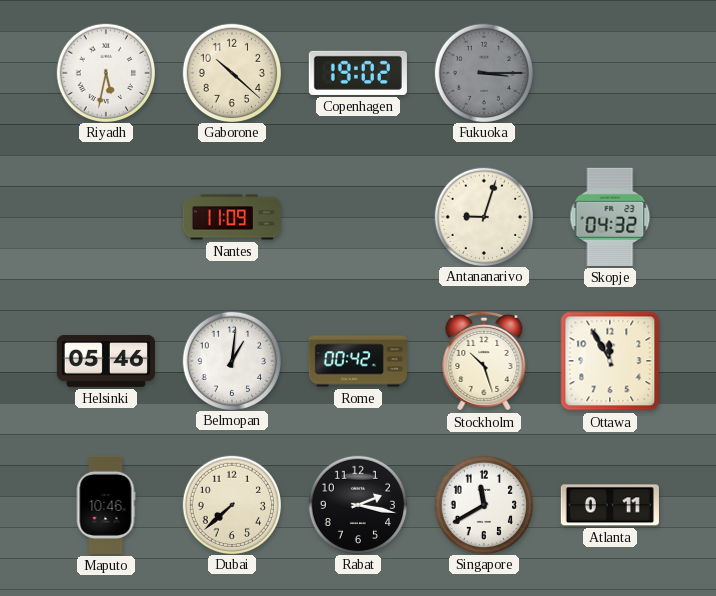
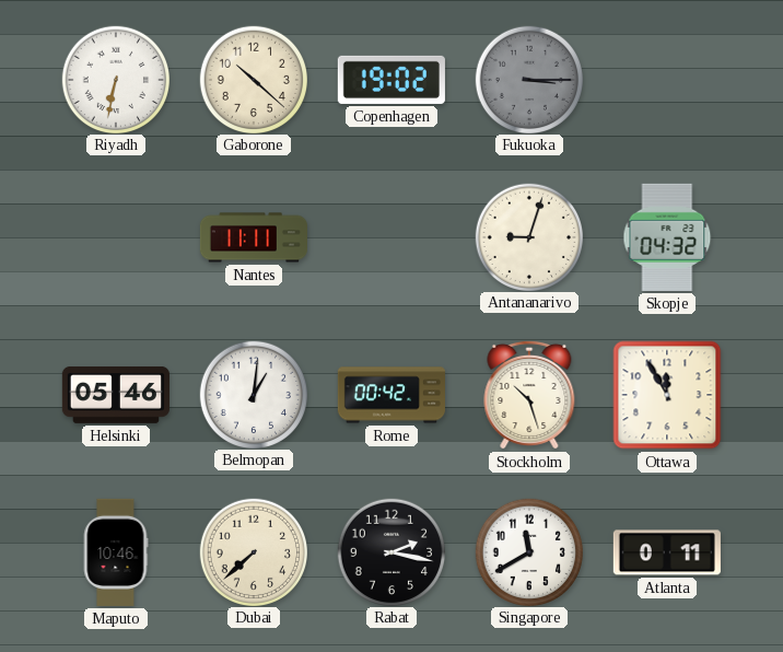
Riyadh: 5:32 -> 6:32 (115, 79)
Nantes: 11:09 -> 11:11 (253, 237)
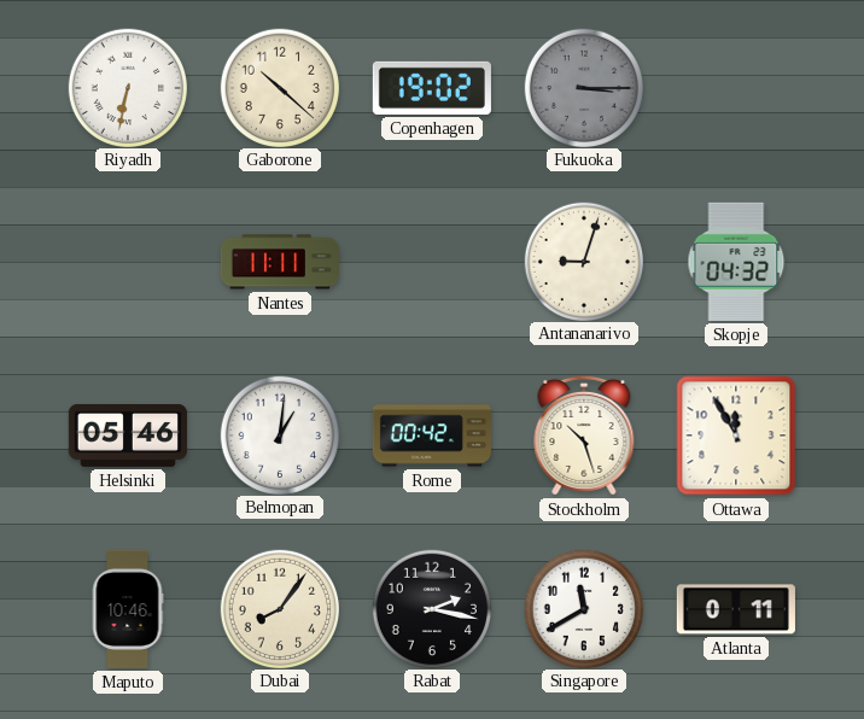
Dubai: 7:38 -> 8:06 (279, 608)
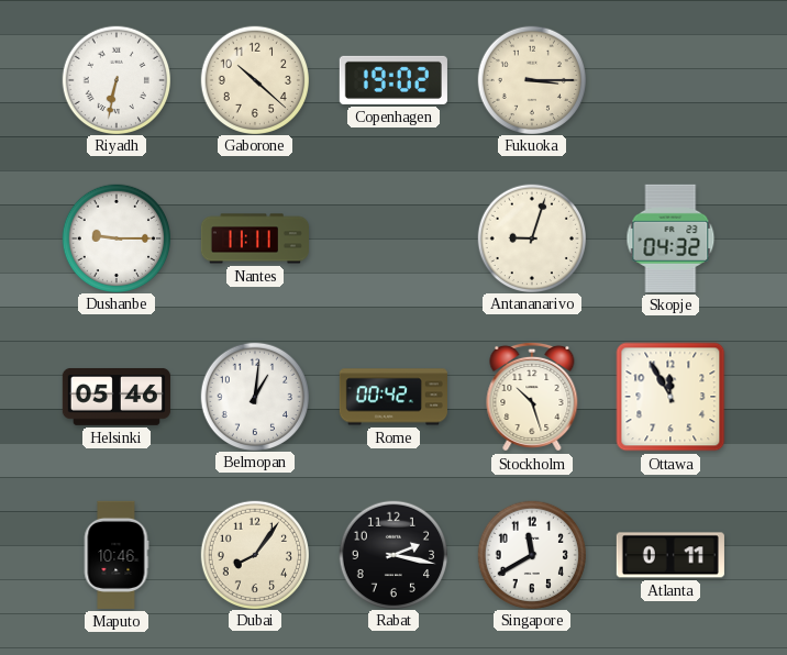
Fukuoka dial: grey -> cream (531, 79)
Dushanbe: none -> 9:15 (115, 237)
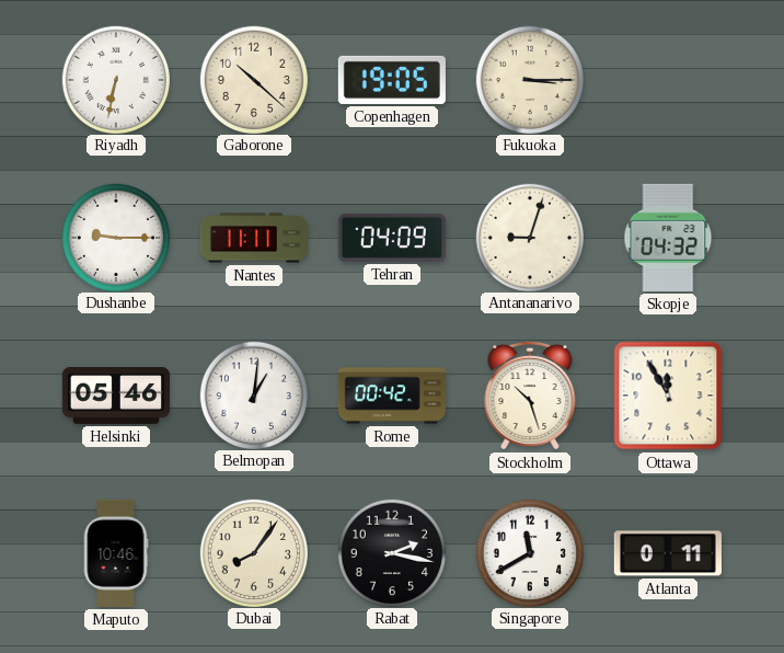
Copenhagen: 19:02 -> 19:05 (392, 80)
Tehran: none -> 04:09 (392, 238)
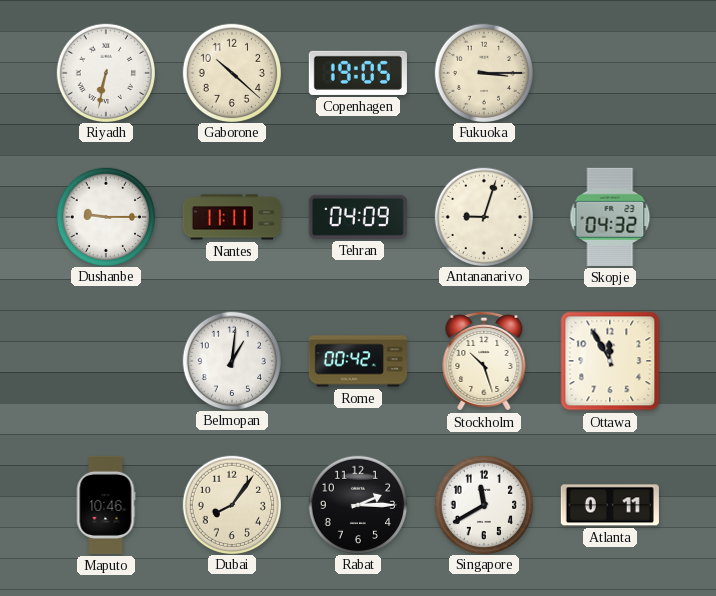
Helsinki: 05:46 -> none (116, 396)
Rabat: 2:17 -> 2:15 (357, 504)
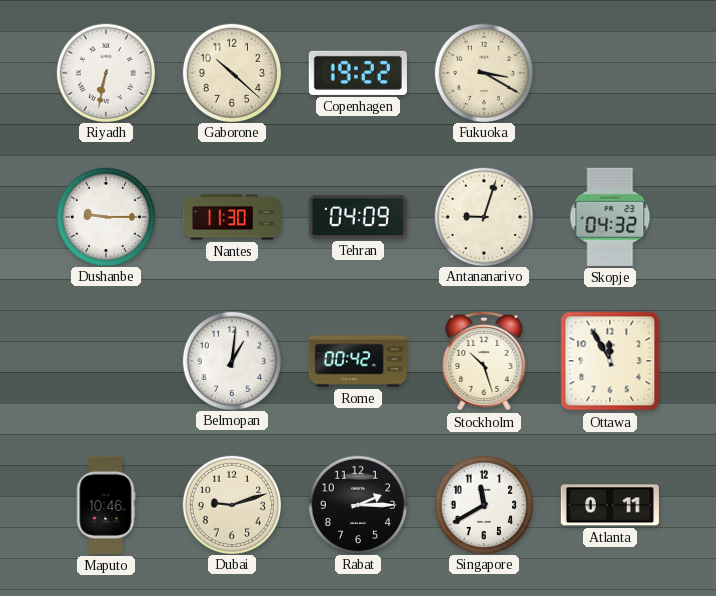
Copenhagen: 19:05 -> 19:22 (358, 73)
Fukuoka: 3:15 -> 3:20 (483, 72)
Nantes: 11:11 -> 11:30 (231, 217)
Dubai: 8:06 -> 9:12 (231, 504)
